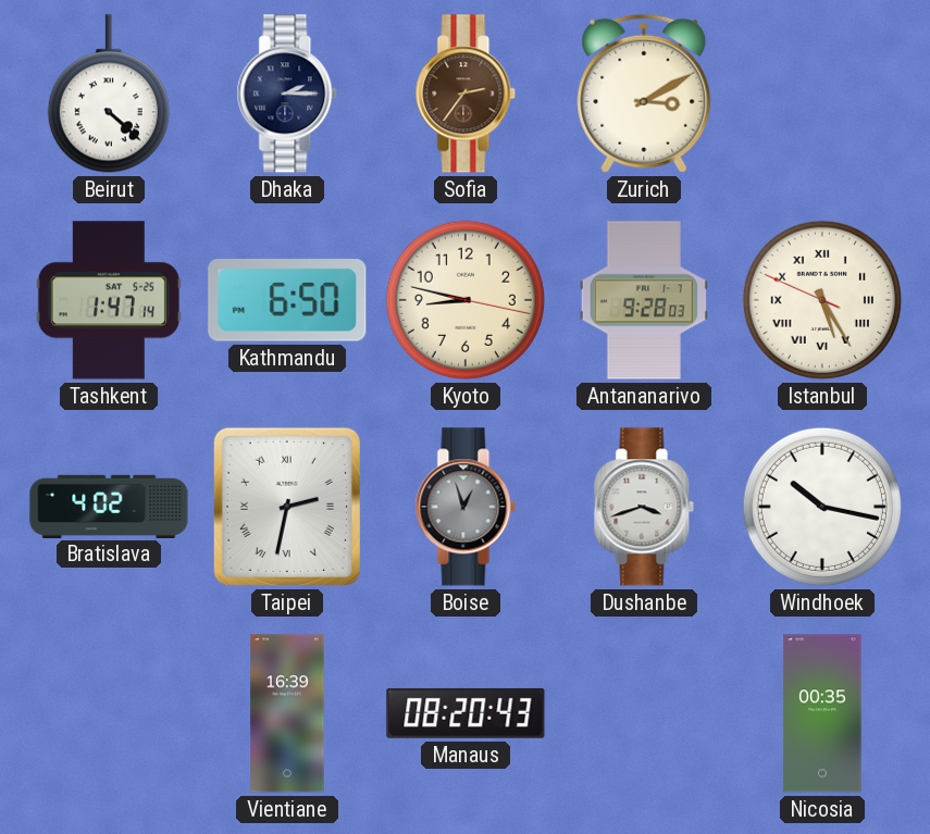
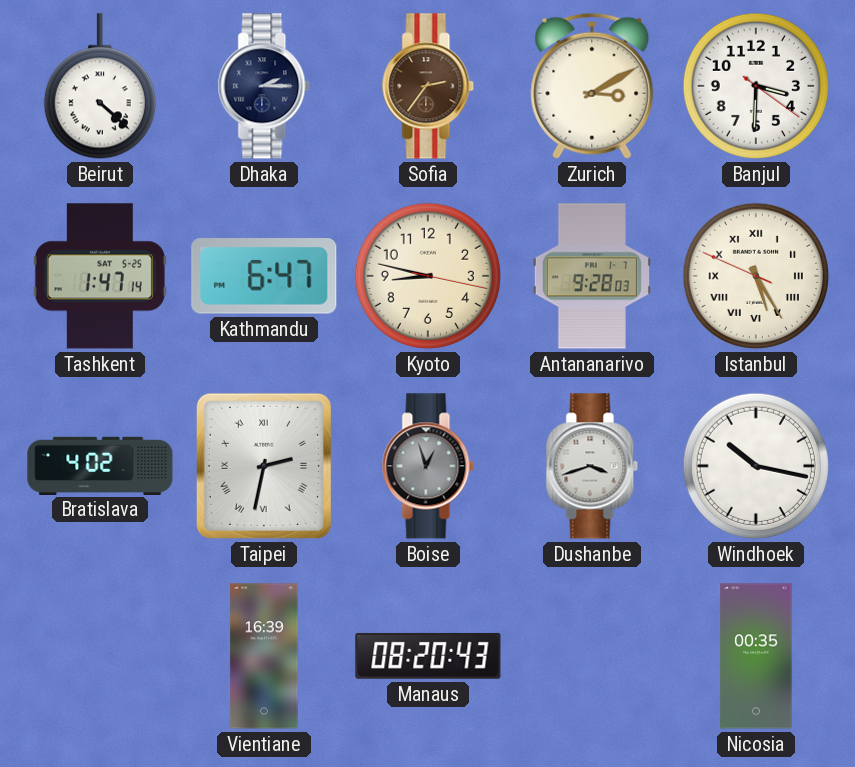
Banjul: none -> 3:30 (756, 86)
Kathmandu: 6:50 -> 6:47 (264, 276)
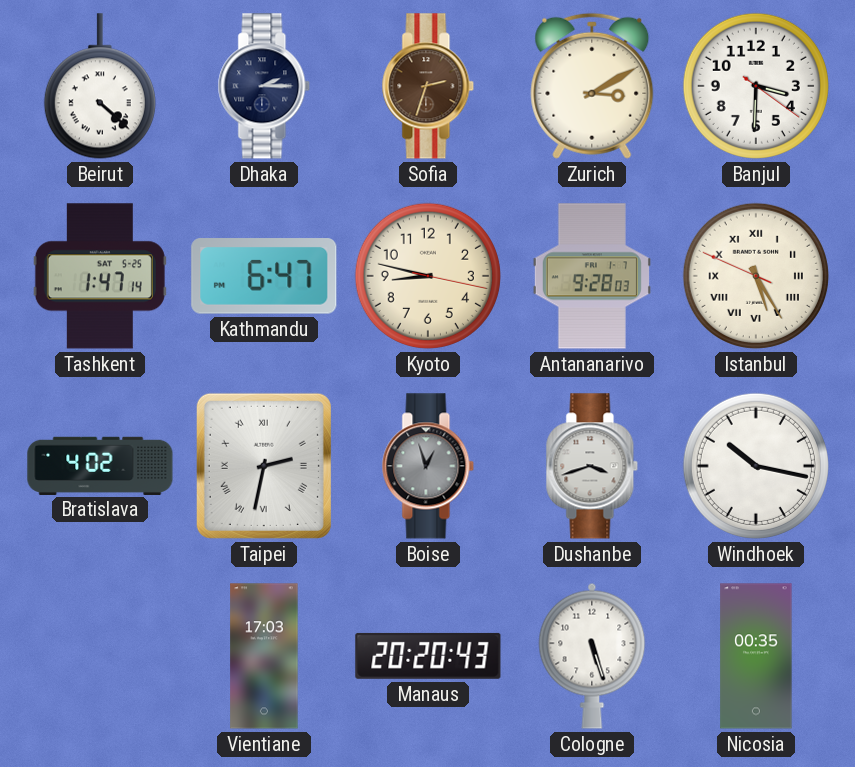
Sofia: 2:36 -> 2:33 (428, 86)
Vientiane: 16:39 -> 17:03 (264, 656)
Manaus: 08:20 -> 20:20 (428, 656)
Cologne: none -> 5:27 (592, 656)
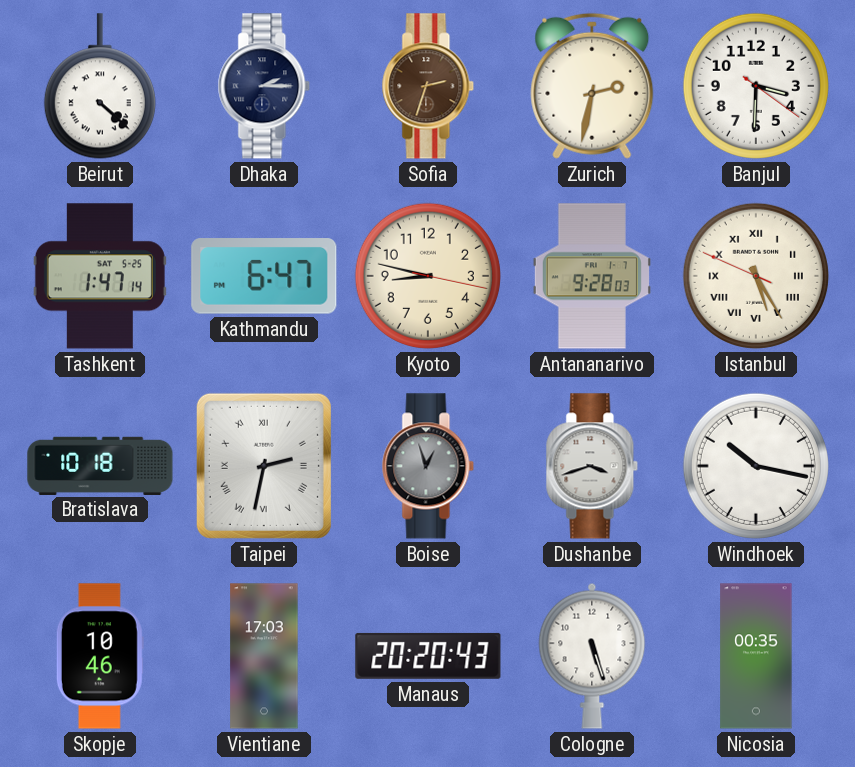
Zurich: 3:10 -> 2:32 (592, 86)
Bratislava: 4:02 -> 10:18 (100, 465)
Skopje: none -> 10:46 (100, 656)
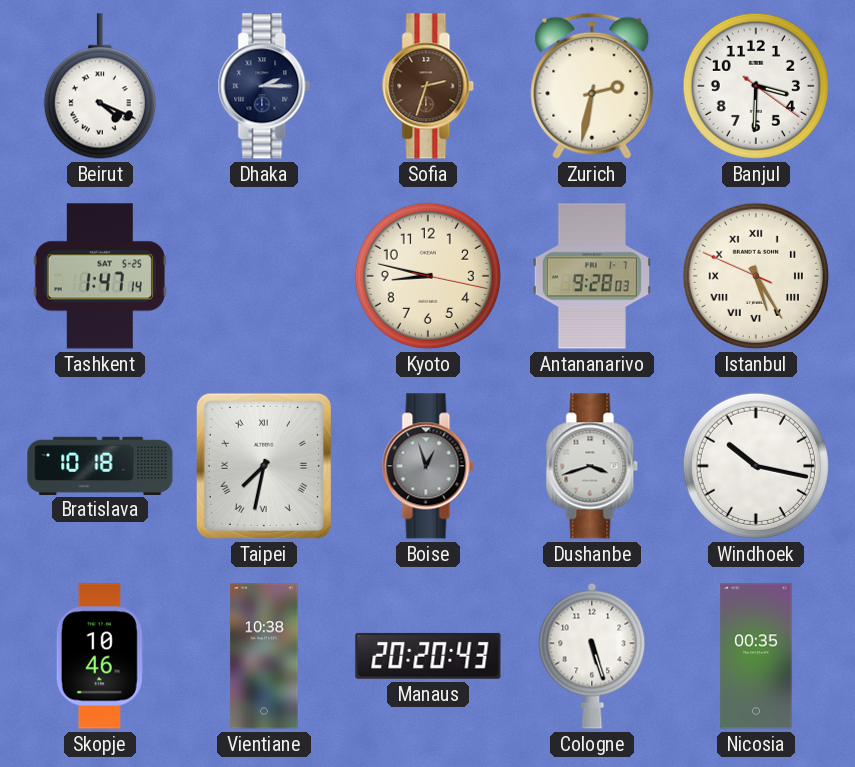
Beirut: 4:22 -> 4:19 (100, 86)
Kathmandu: 6:47 -> none (264, 276)
Taipei: 2:32 -> 7:32 (264, 466)
Vientiane: 17:03 -> 10:38 (264, 656)
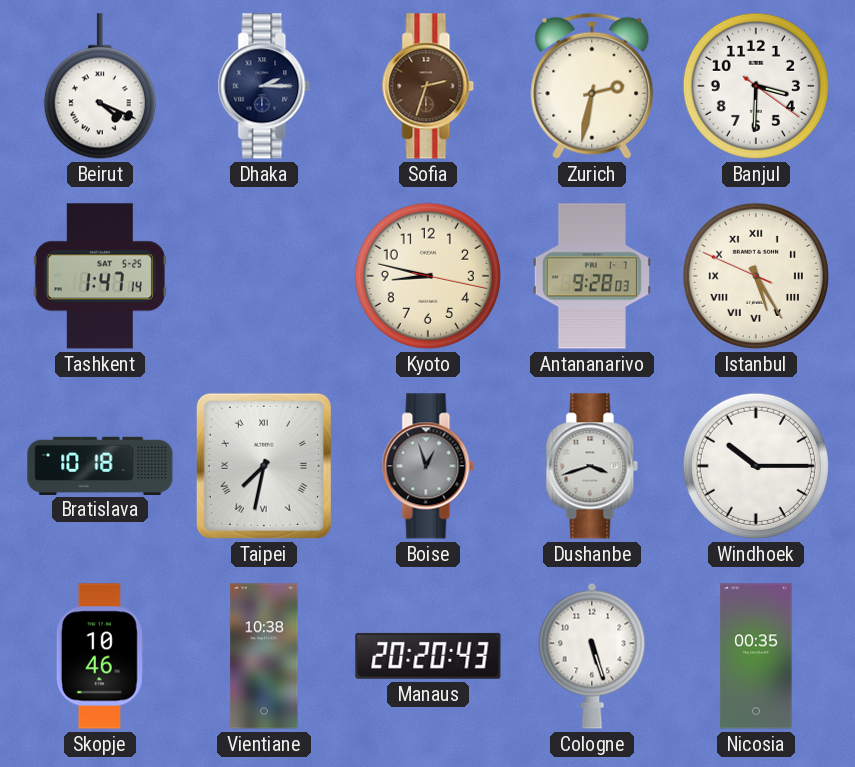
Windhoek: 10:17 -> 10:15 (756, 466)
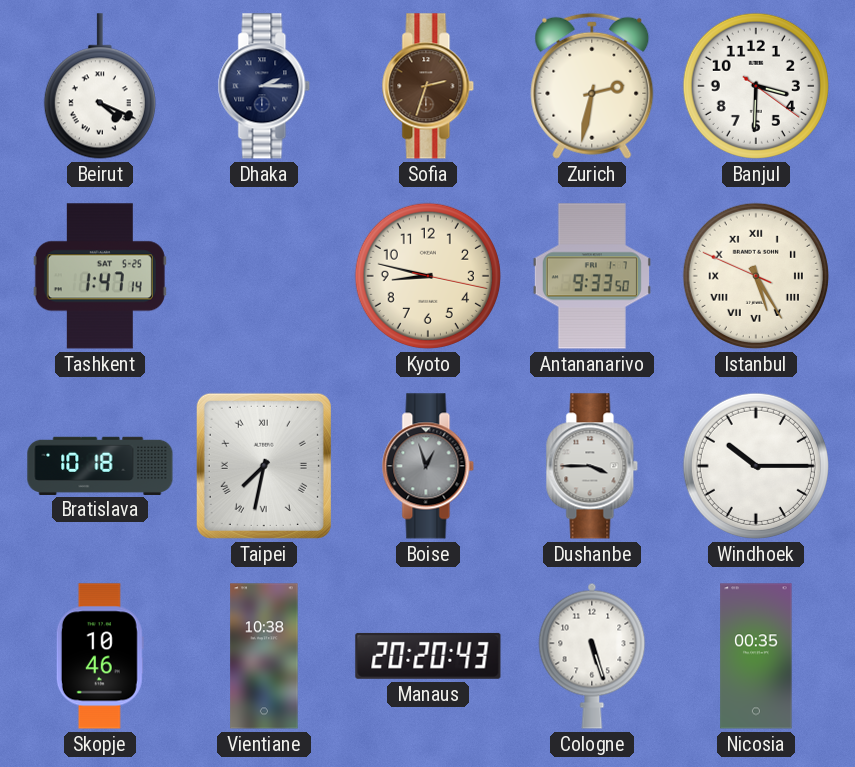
Antananarivo: 9:28 -> 9:33 (592, 276)
Dushanbe: 3:42 -> 3:45 (592, 466)
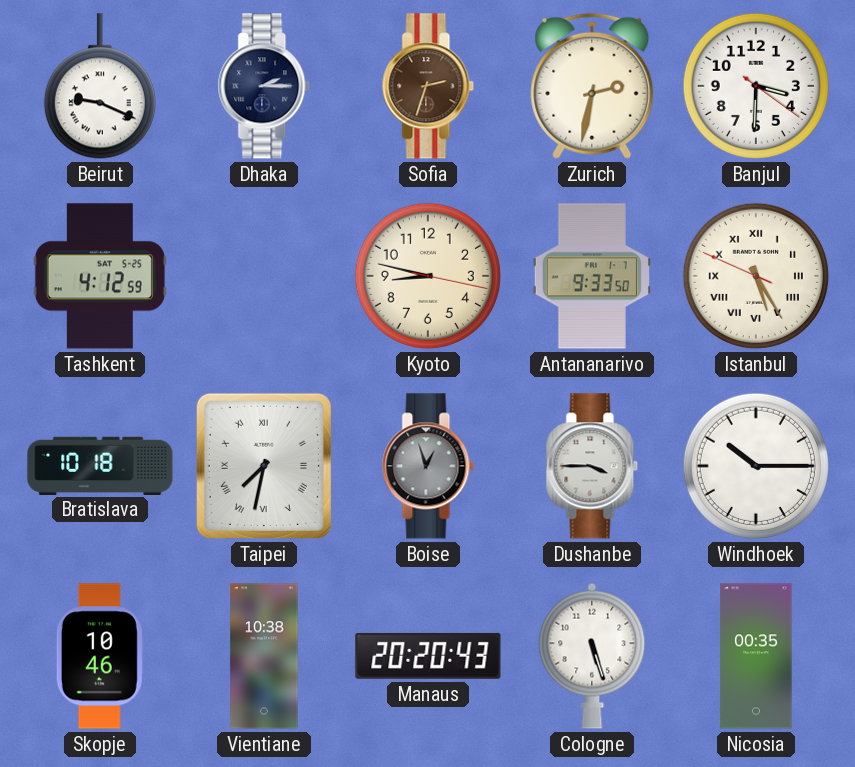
Beirut: 4:19 -> 9:19 (100, 86)
Tashkent: 1:47 -> 4:12 (100, 276)
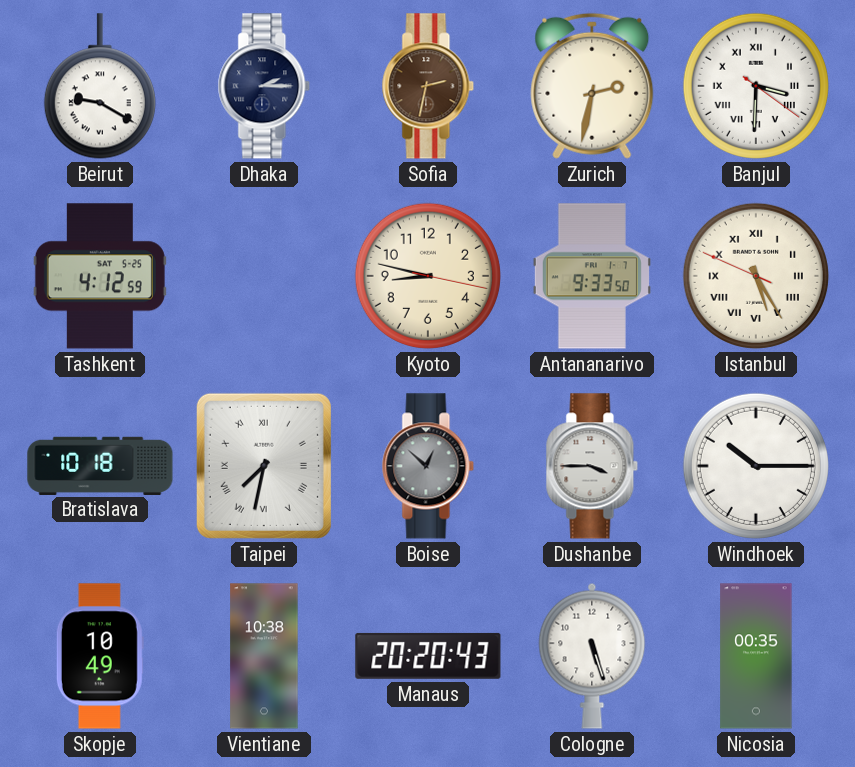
Beirut: 9:19 -> 9:20 (100, 86)
Sofia: 2:33 -> 2:32 (428, 86)
Banjul numerals: Arabic -> Roman (756, 86)
Boise: 12:57 -> 12:52 (428, 466)
Skopje: 10:46 -> 10:49 (100, 656)
